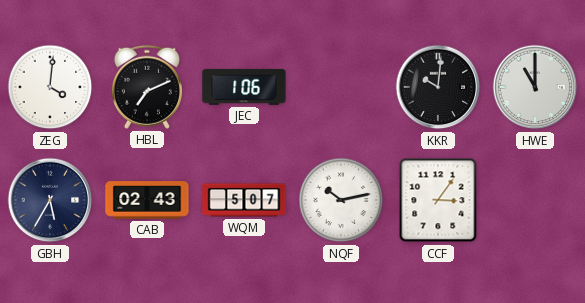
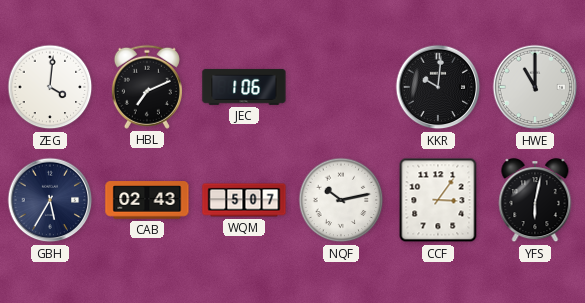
YFS: none -> 6:02 (535, 201)
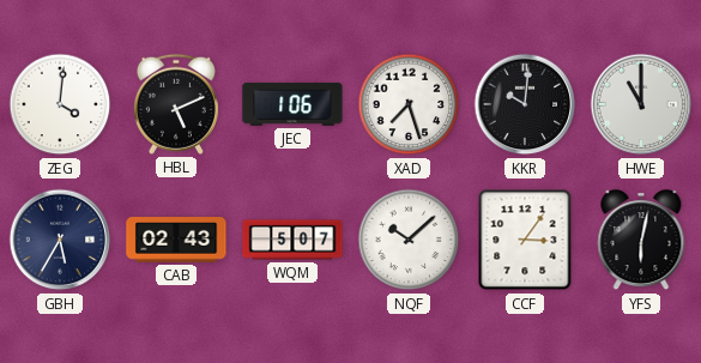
HBL: 7:11 -> 5:11 (176, 104)
XAD: none -> 7:27 (409, 104)
NQF: 10:13 -> 10:08 (409, 240)
